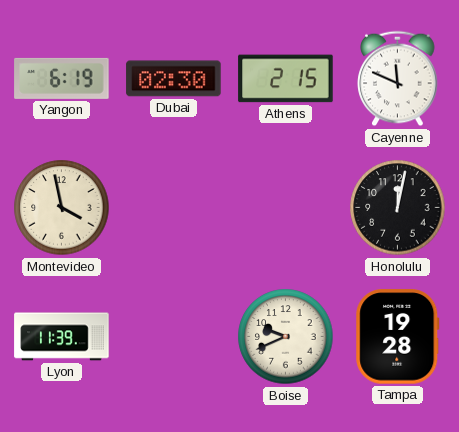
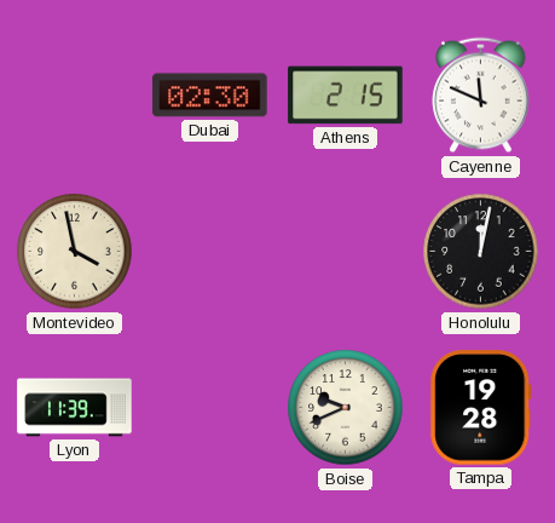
Yangon: 6:19 -> none (62, 78)
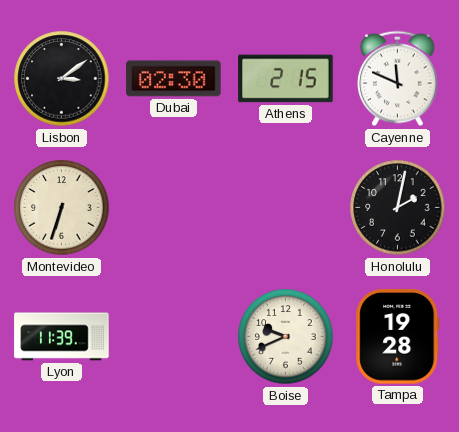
Lisbon: none -> 3:09 (62, 79)
Montevideo: 3:58 -> 6:33 (62, 208)
Honolulu: 12:02 -> 2:02 (398, 208)
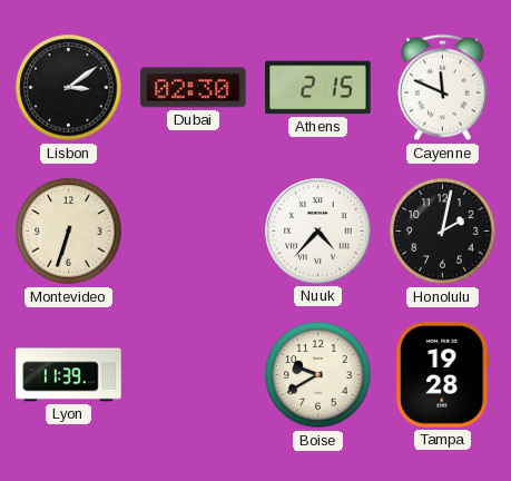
Nuuk: none -> 4:37 (318, 232)
Boise: 9:41 -> 9:40 (318, 375)
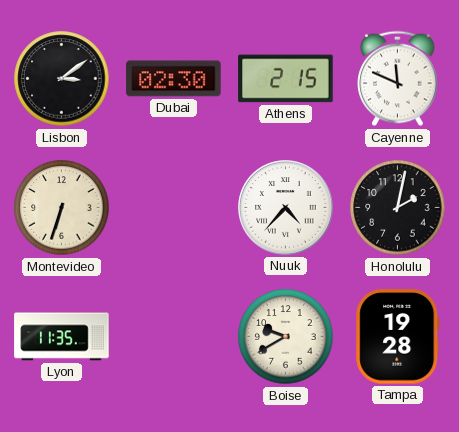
Lyon: 11:39 -> 11:35 (62, 337)
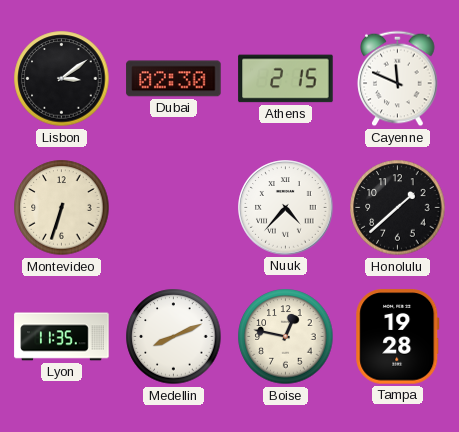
Honolulu: 2:02 -> 1:38 (398, 208)
Medellin: none -> 8:11 (174, 337)
Boise: 9:40 -> 12:47 (286, 337)
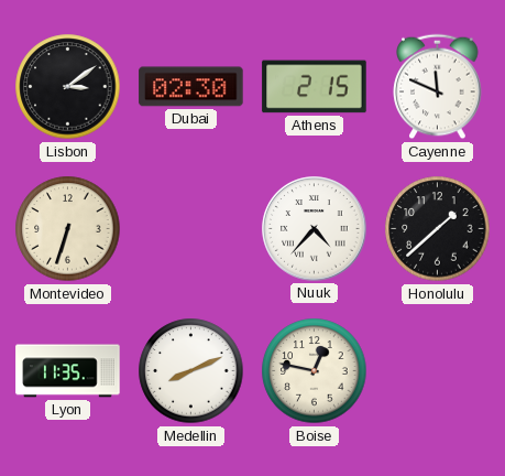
Tampa: 19:28 -> none (398, 337)
